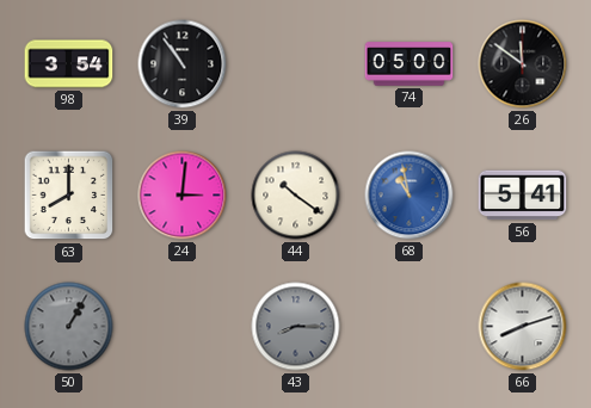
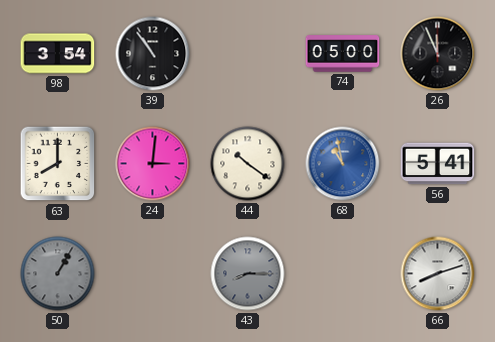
26: 11:51 -> 11:56 (438, 54)
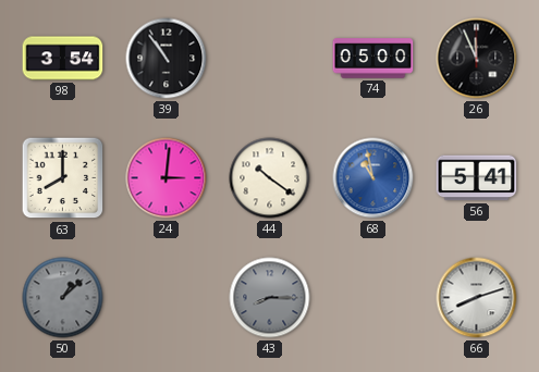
50: 1:05 -> 1:08 (63, 298)
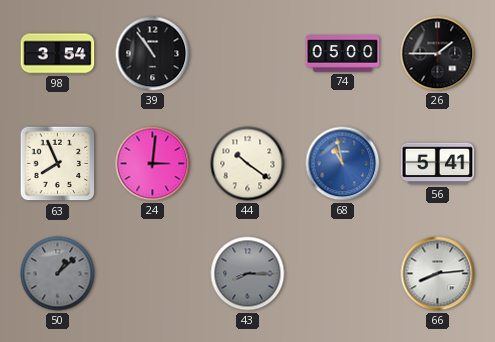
26: 11:56 -> 1:45 (438, 54)
63: 8:00 -> 7:56 (58, 164)
66: 8:12 -> 8:14 (438, 274)
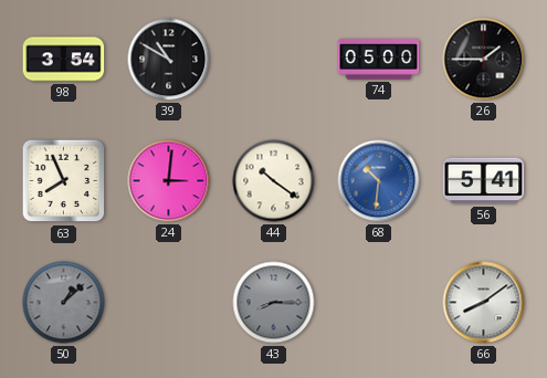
39: 10:54 -> 10:50 (169, 60)
68: 10:58 -> 10:31 (379, 181)
66: 8:14 -> 8:09 (484, 303)
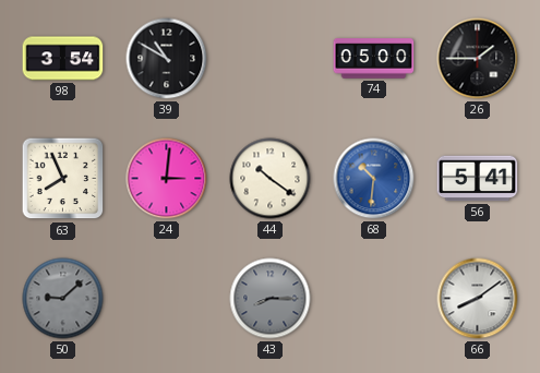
50: 1:08 -> 9:08 (63, 299)
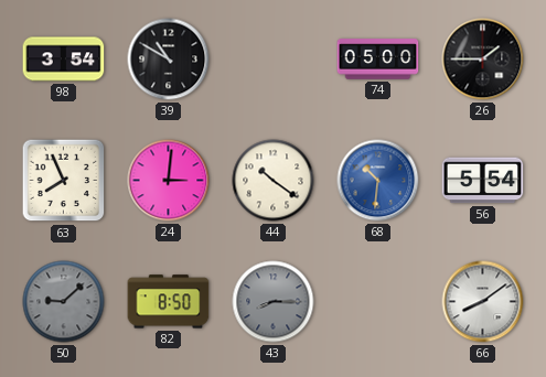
56: 5:41 -> 5:54 (483, 181)
82: none -> 8:50 (169, 302)
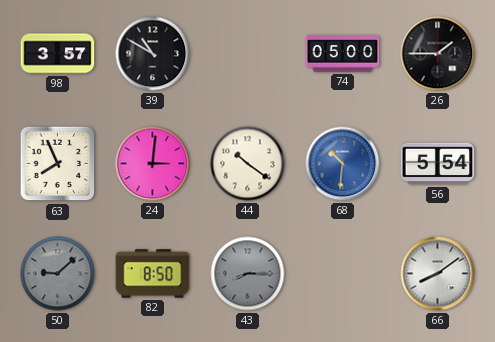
98: 3:54 -> 3:57 (58, 54)
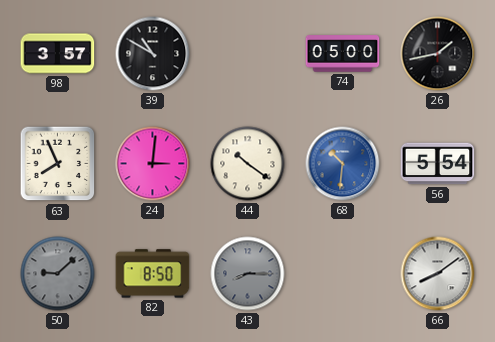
26: 1:45 -> 1:43 (438, 54)
